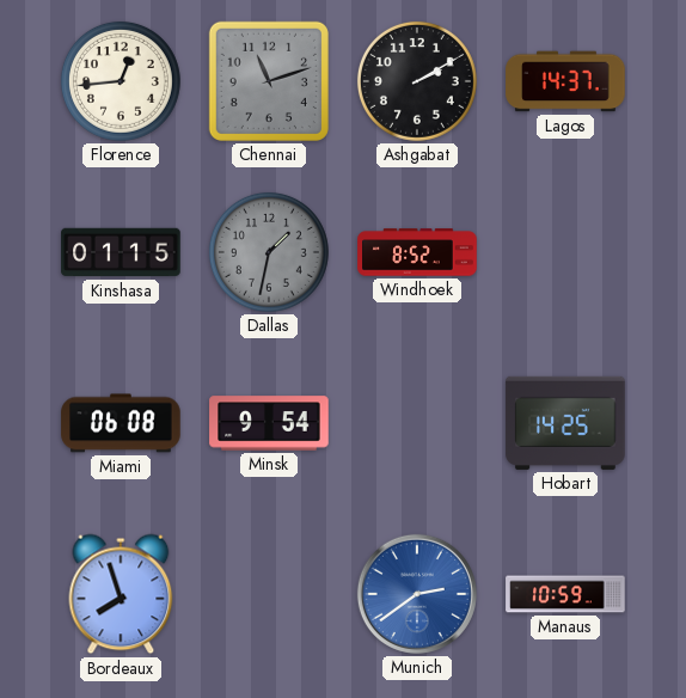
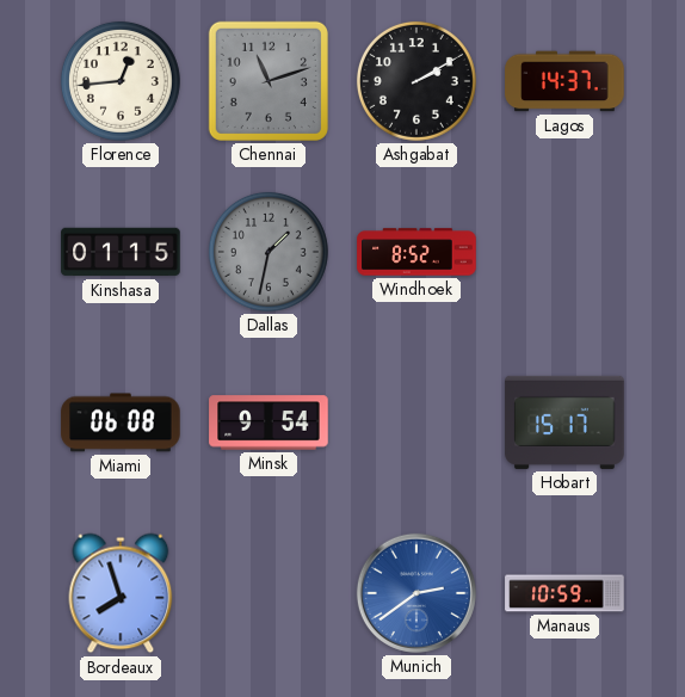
Hobart: 14:25 -> 15:17 (564, 422)
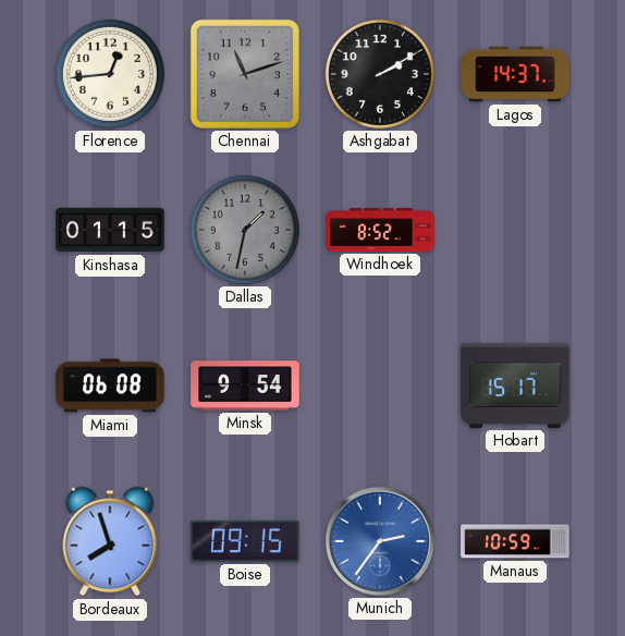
Boise: none -> 09:15 (245, 541)
Munich: 2:39 -> 2:36 (380, 541)
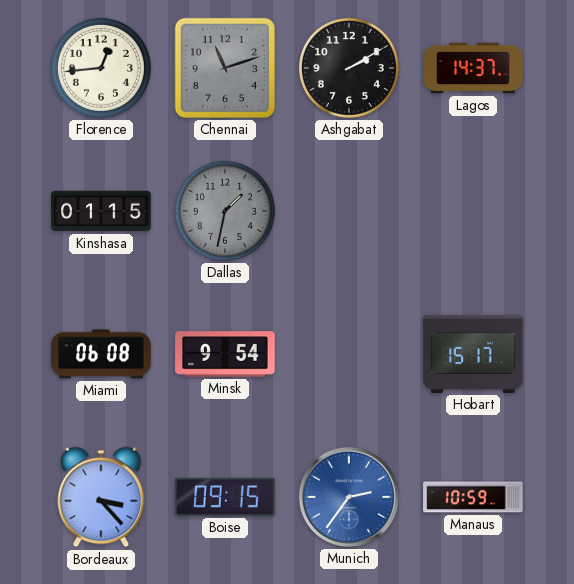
Windhoek: 8:52 -> none (380, 230)
Bordeaux: 7:57 -> 3:23 (101, 497)
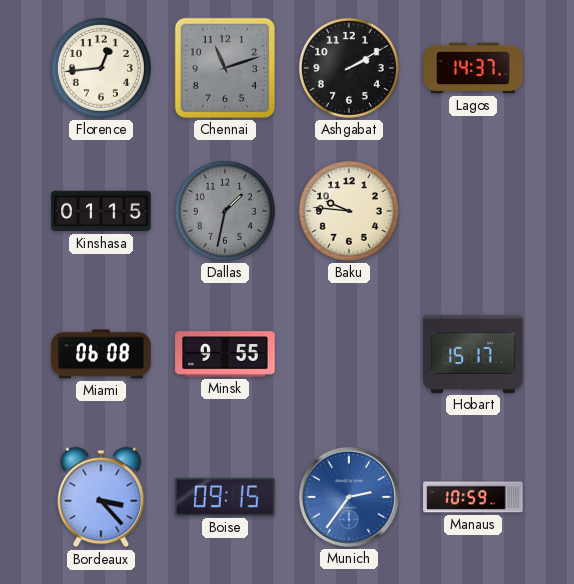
Baku: none -> 9:46 (349, 211)
Minsk: 9:54 -> 9:55 (225, 354)
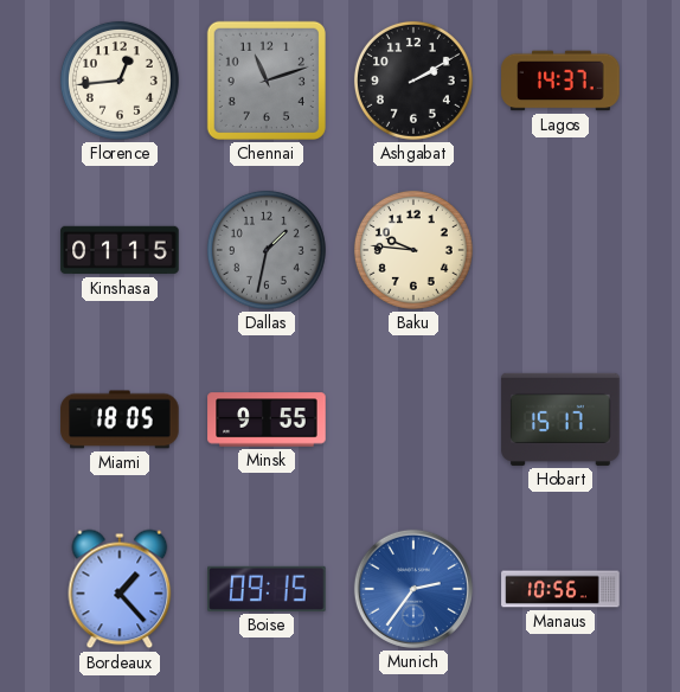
Miami: 06:08 -> 18:05 (120, 419)
Bordeaux: 3:23 -> 1:23 (120, 589)
Manaus: 10:59 -> 10:56 (560, 589)
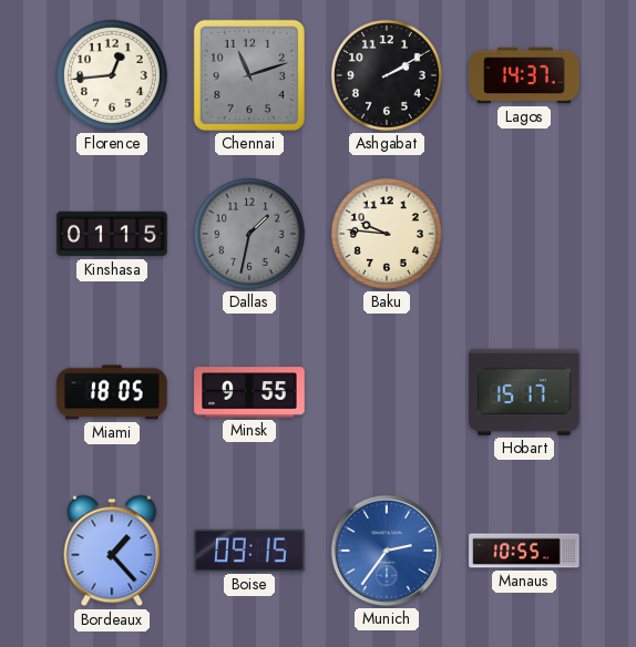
Manaus: 10:56 -> 10:55 (524, 551)
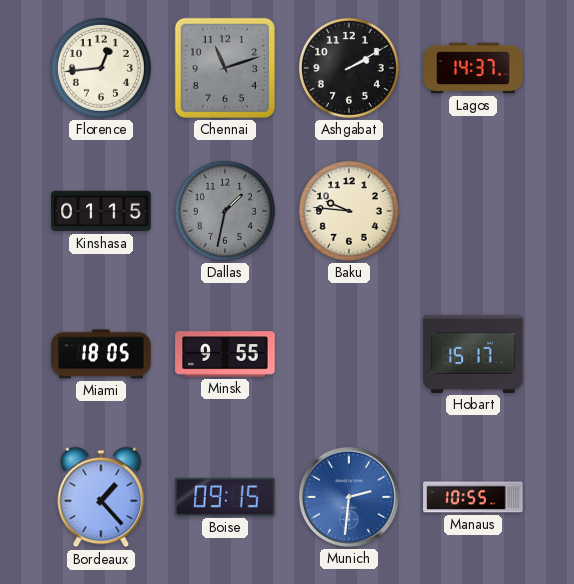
Munich: 2:36 -> 2:31 (349, 497)
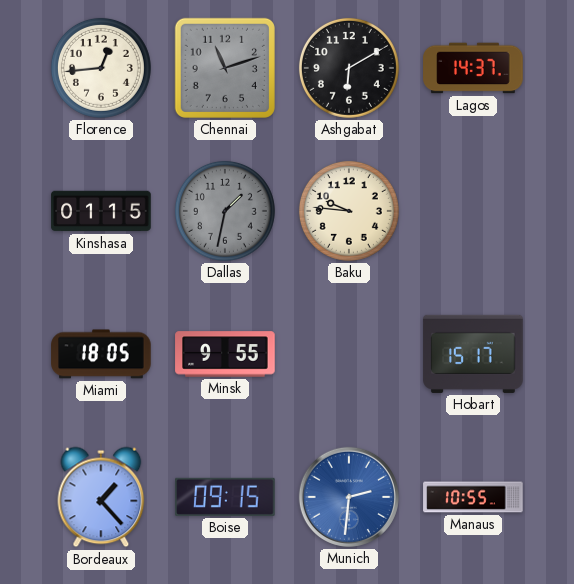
Ashgabat: 2:10 -> 6:10 (349, 68)
